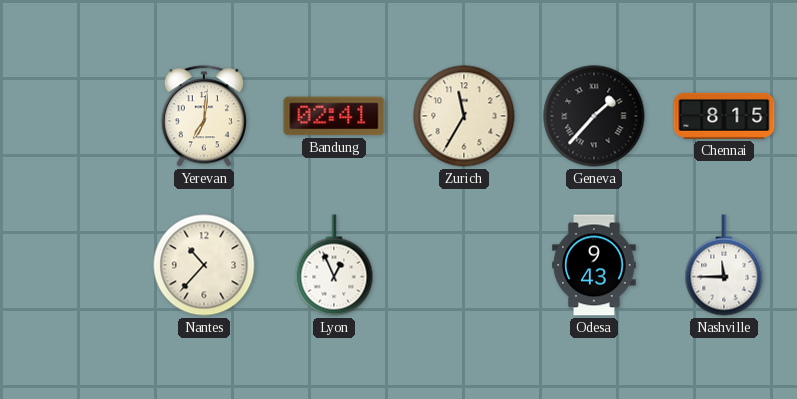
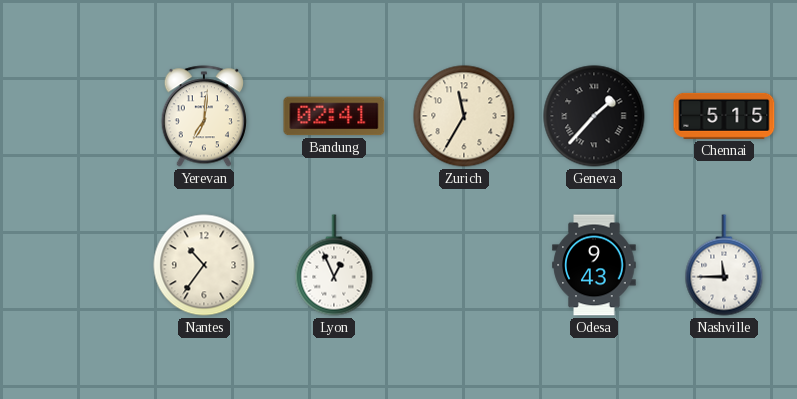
Chennai: 8:15 -> 5:15 (724, 116)
Nantes: 10:37 -> 10:36 (204, 265)
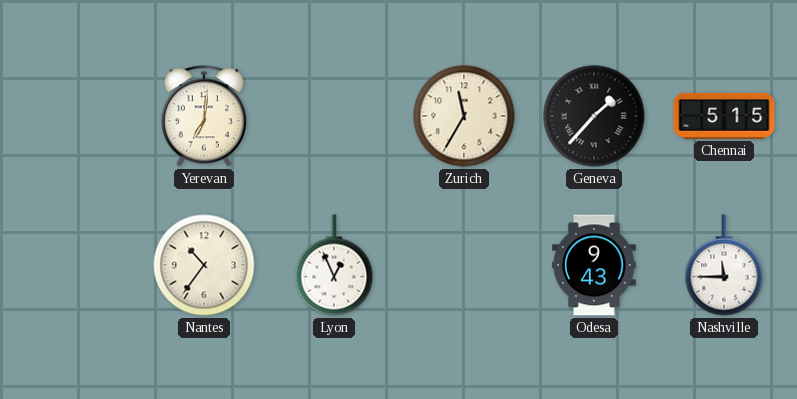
Bandung: 02:41 -> none (334, 116)
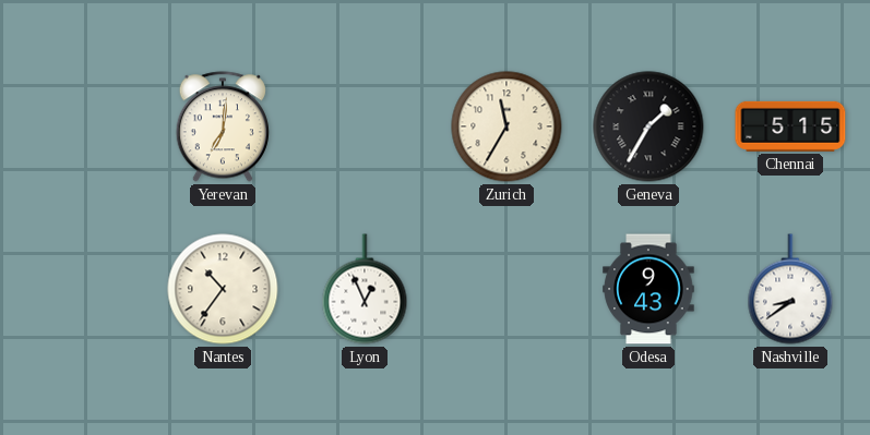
Geneva: 1:37 -> 1:35 (648, 126)
Nashville: 11:45 -> 8:39 (790, 289)
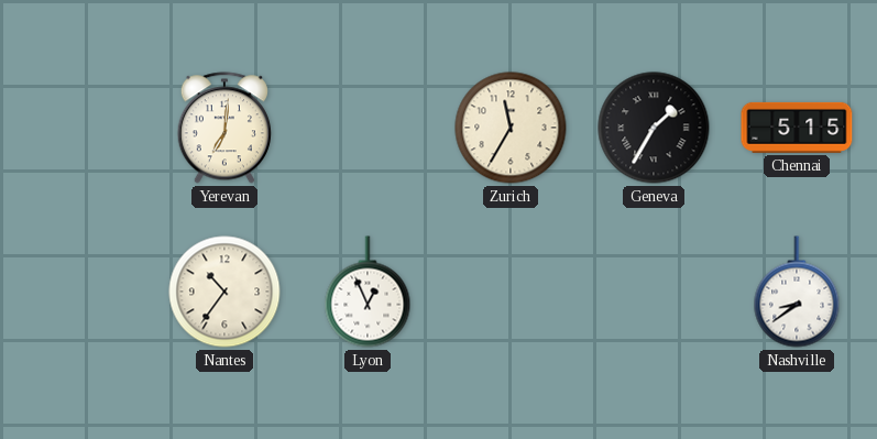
Odesa: 9:43 -> none (648, 289)
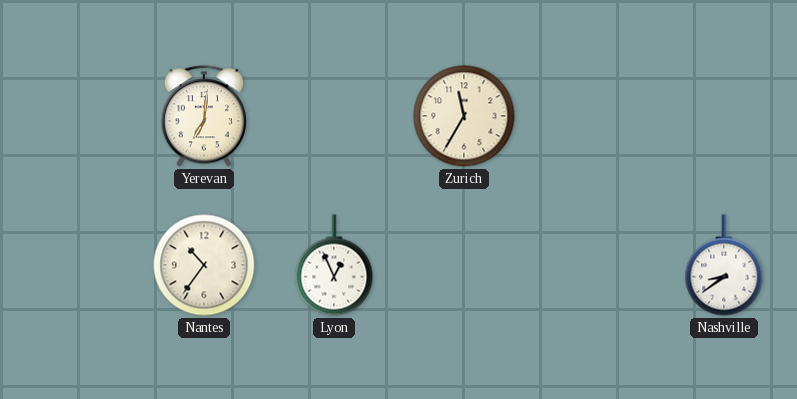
Geneva: 1:35 -> none (654, 128)
Chennai: 5:15 -> none (797, 128)
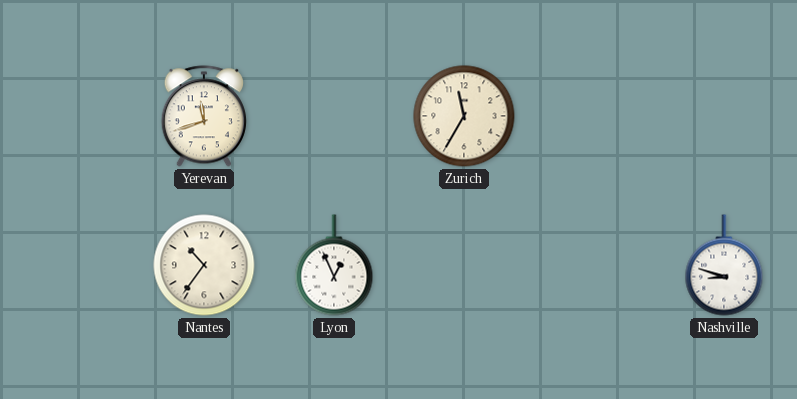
Yerevan: 7:01 -> 11:42 (203, 116)
Nashville: 8:39 -> 8:48 (724, 265)
